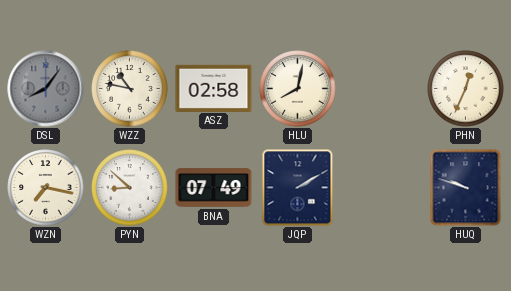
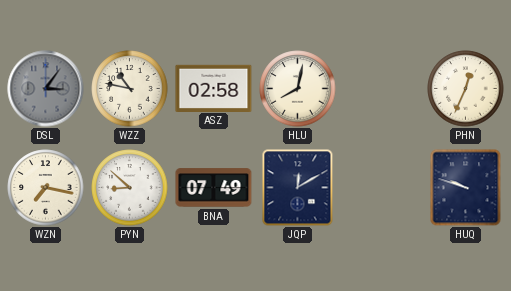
DSL: 8:06 -> 3:06 (46, 89)
JQP: 2:10 -> 12:10 (298, 188)
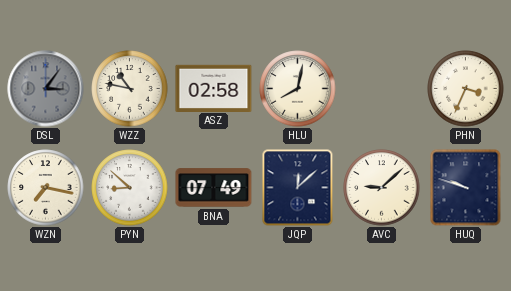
PHN: 12:34 -> 3:34 (466, 89)
JQP: 12:10 -> 12:08 (298, 188)
AVC: none -> 9:08 (382, 188)
